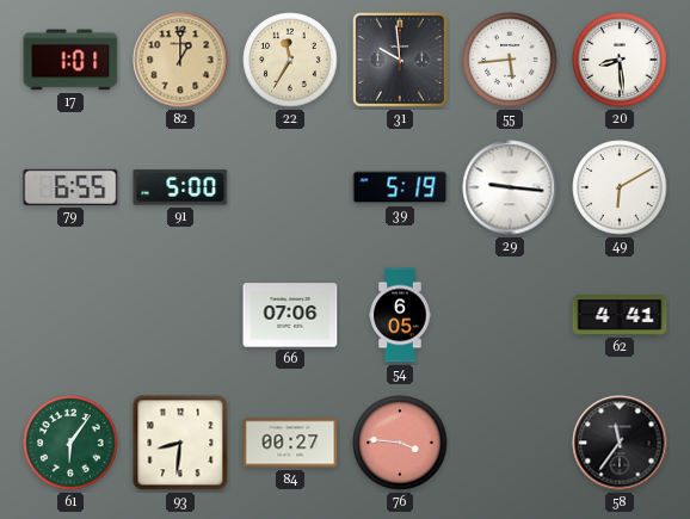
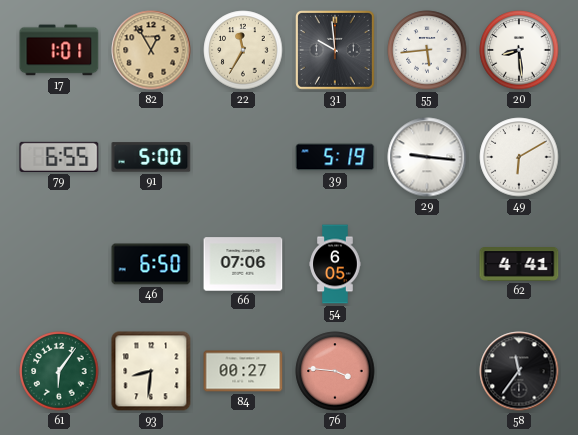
82: 1:00 -> 12:55 (151, 50)
46: none -> 6:50 (151, 264)
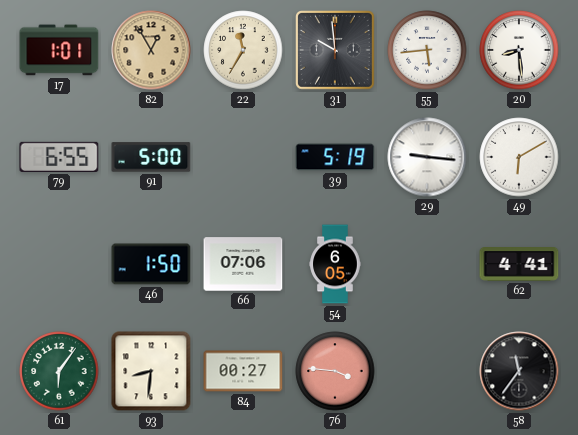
46: 6:50 -> 1:50 (151, 264)
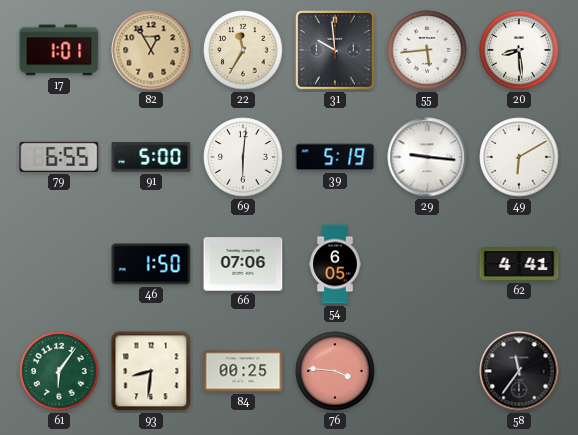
69: none -> 6:01 (243, 157)
84: 00:27 -> 00:25 (243, 371)
